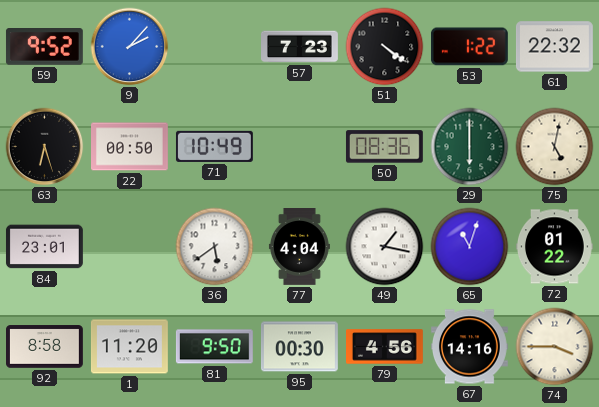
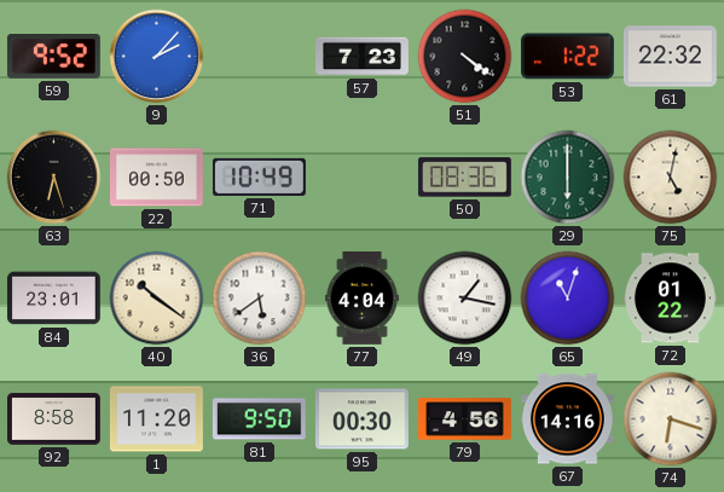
40: none -> 10:21 (157, 299)
74: 3:45 -> 6:18 (671, 419)
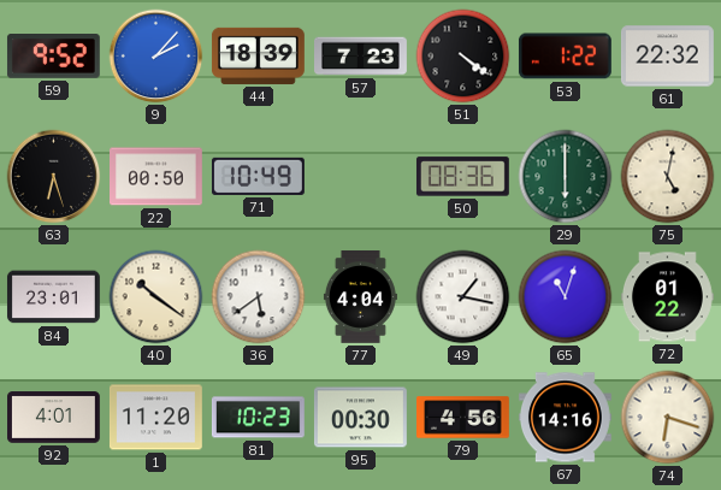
44: none -> 18:39 (259, 55)
92: 8:58 -> 4:01 (54, 418)
81: 9:50 -> 10:23 (258, 418)
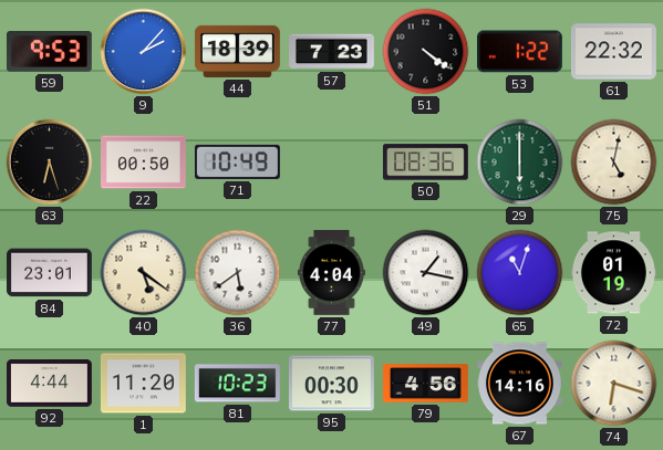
59: 9:52 -> 9:53 (49, 52)
40: 10:21 -> 5:21 (144, 273)
72: 01:22 -> 01:19 (614, 273)
92: 4:01 -> 4:44 (50, 384)
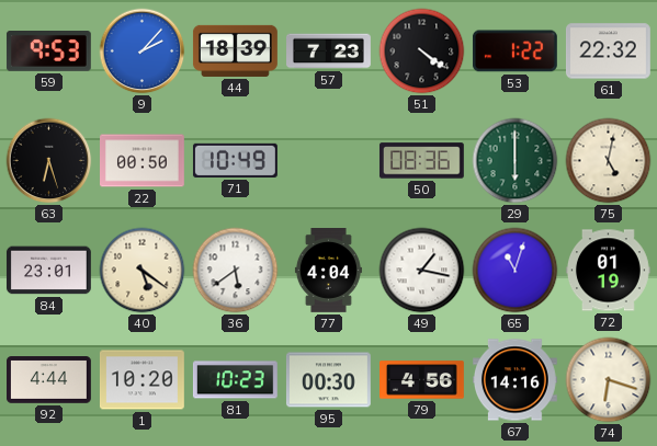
1: 11:20 -> 10:20 (141, 380)
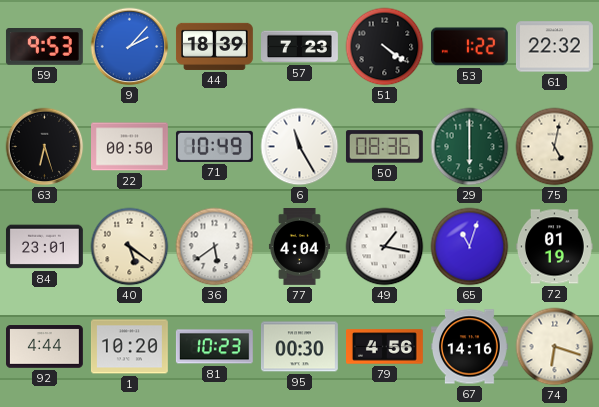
6: none -> 11:25 (300, 147)
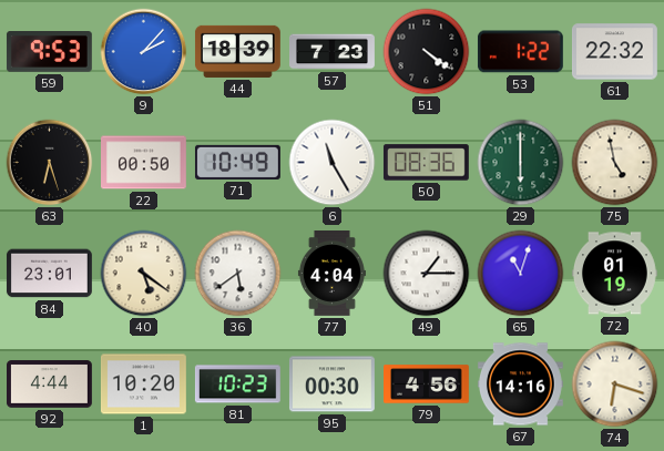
75: 5:02 -> 4:58 (615, 163)
49: 1:17 -> 1:15 (427, 274)
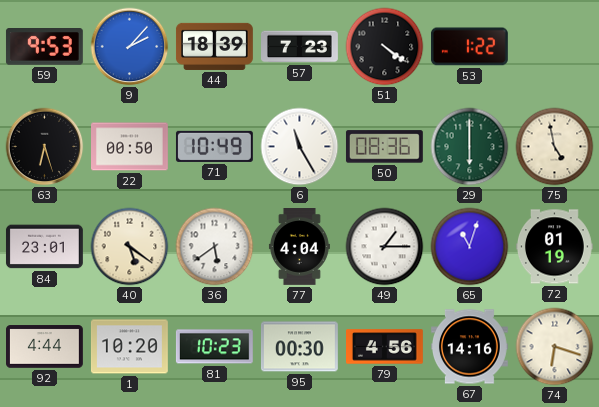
61: 22:32 -> none (614, 52)
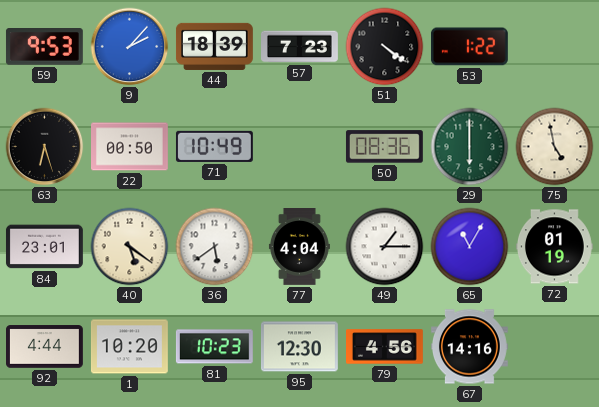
6: 11:25 -> none (300, 147)
65: 11:03 -> 11:05 (470, 247)
95: 00:30 -> 12:30 (299, 347)
74: 6:18 -> none (555, 347)
